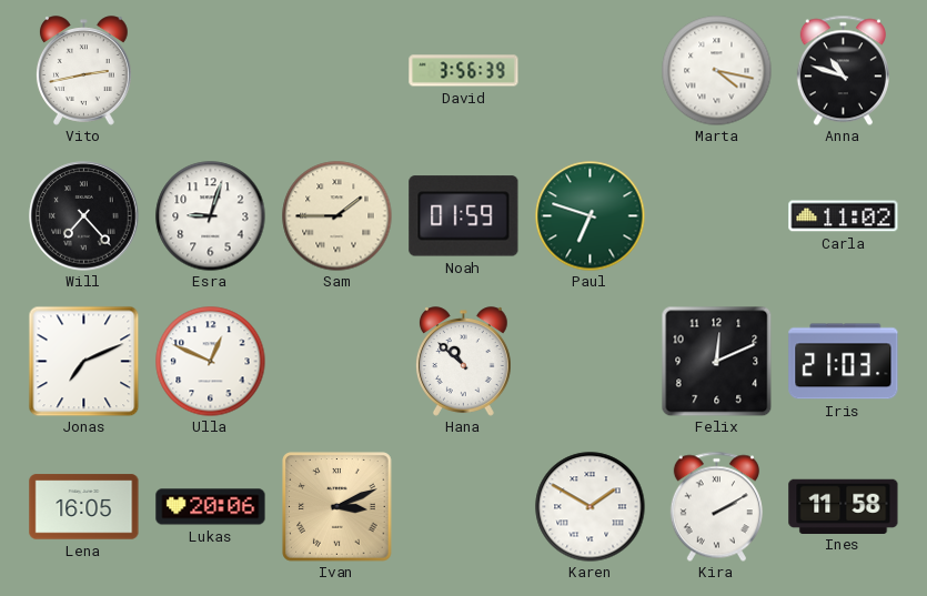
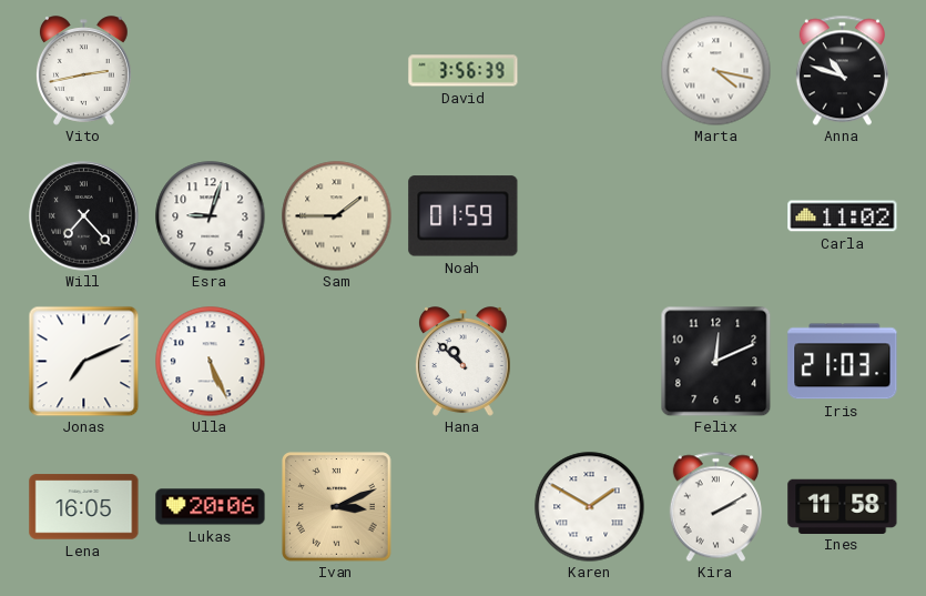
Paul: 6:48 -> none (591, 216)
Ulla: 12:49 -> 5:26 (211, 362)
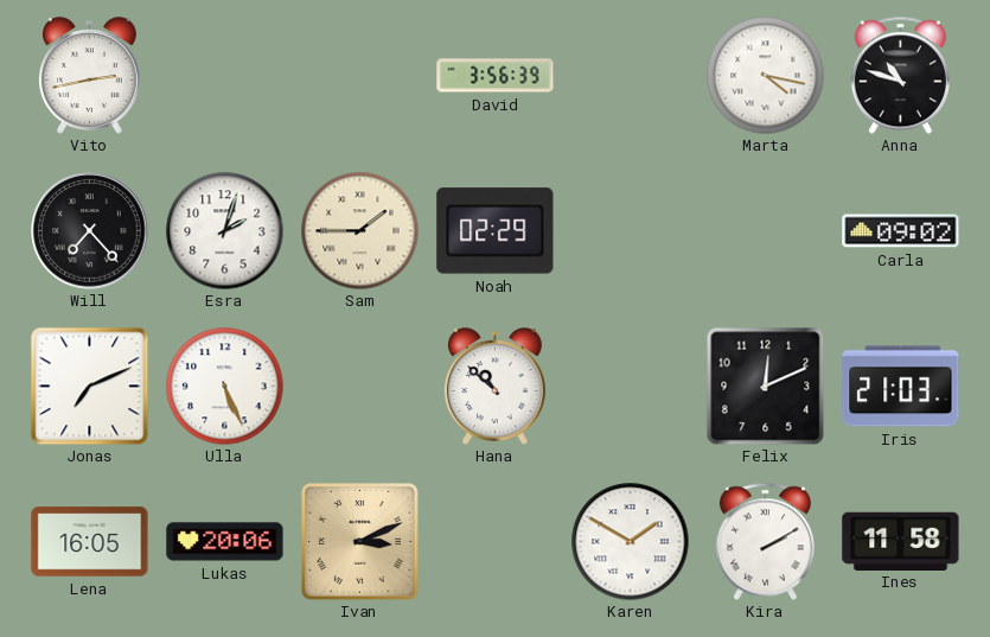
Esra: 9:03 -> 2:03 (225, 231)
Noah: 01:59 -> 02:29 (496, 231)
Carla: 11:02 -> 09:02 (901, 231)
